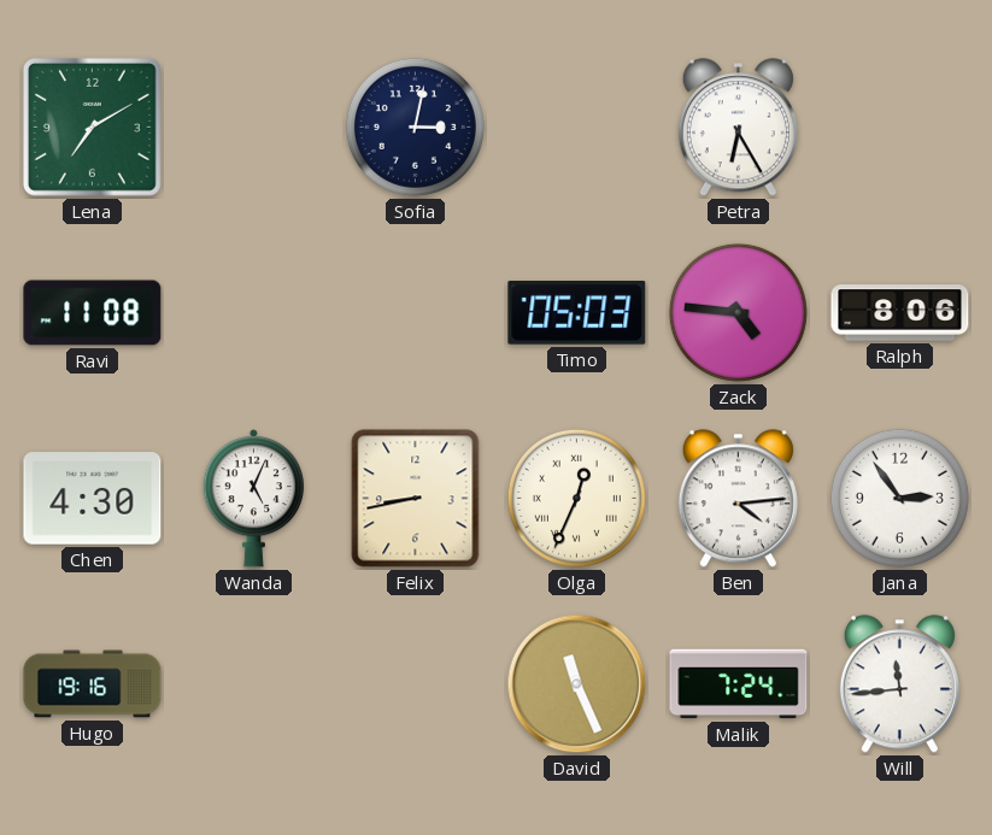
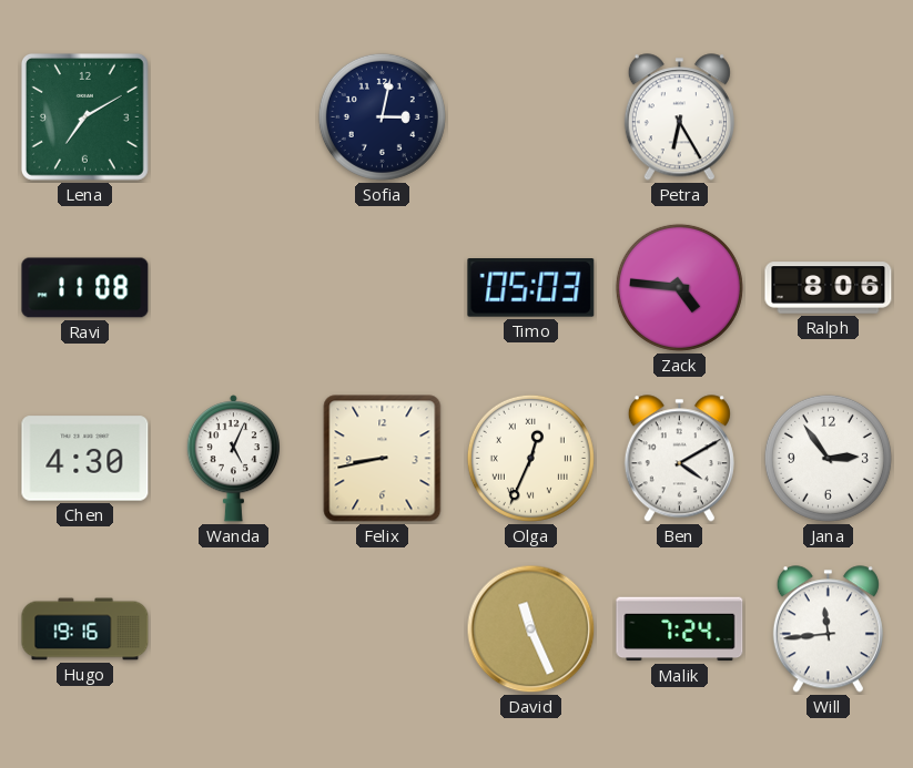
Ben: 4:14 -> 4:10 (679, 459)
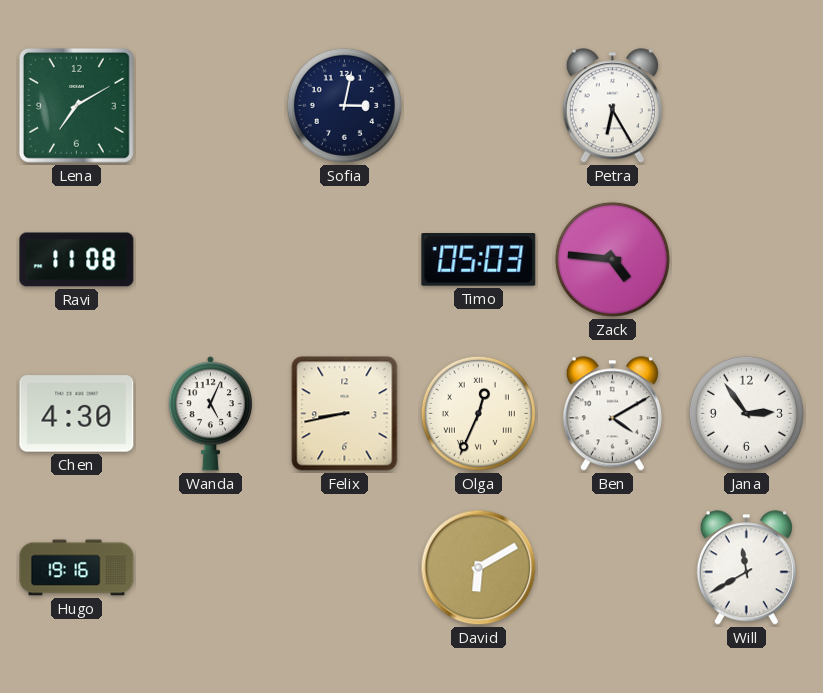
Ralph: 8:06 -> none (829, 288)
David: 11:26 -> 6:10 (479, 568)
Malik: 7:24 -> none (680, 629)
Will: 11:44 -> 11:40 (746, 568)
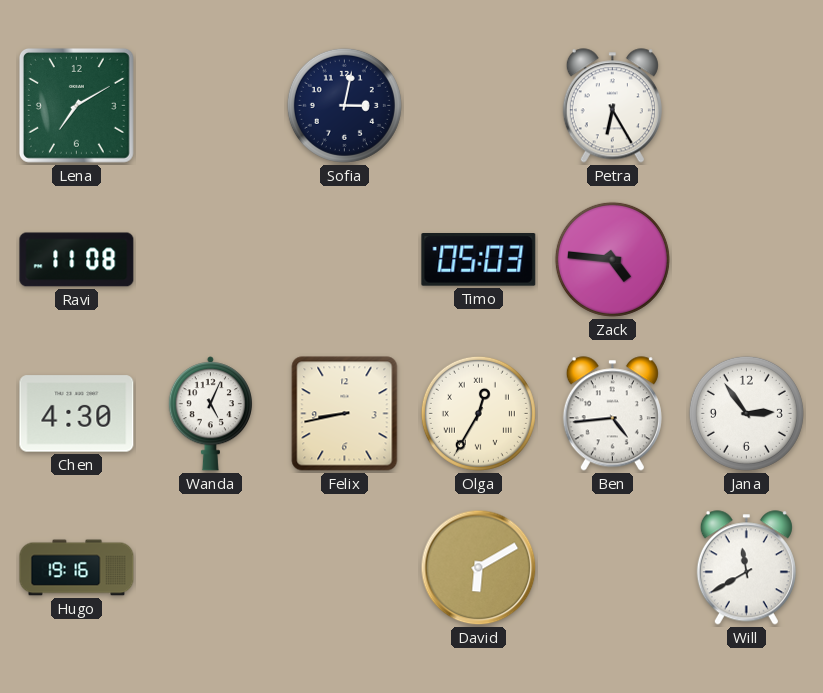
Olga: 12:34 -> 12:35 (478, 413)
Ben: 4:10 -> 4:44 (612, 414)
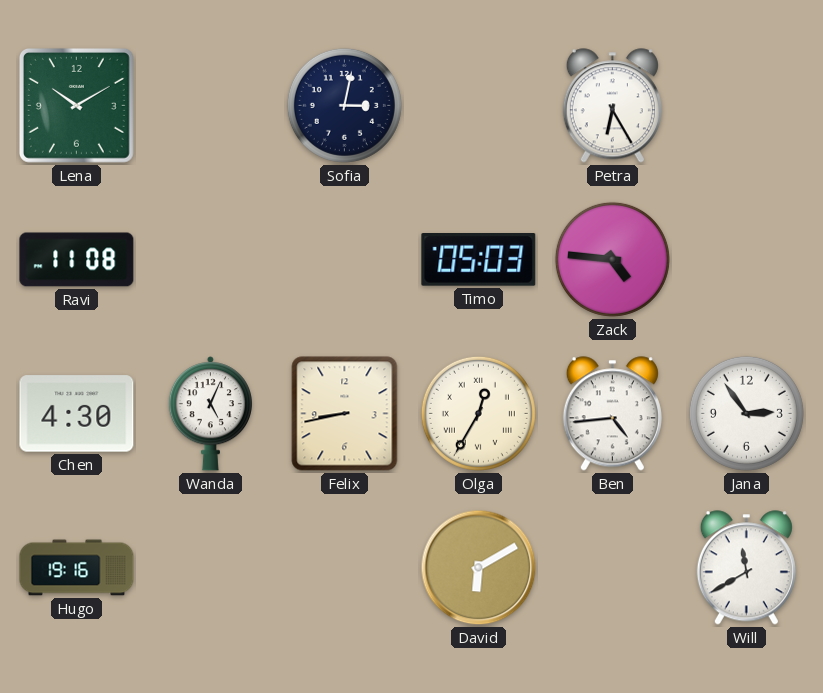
Lena: 7:10 -> 10:10 (76, 105)
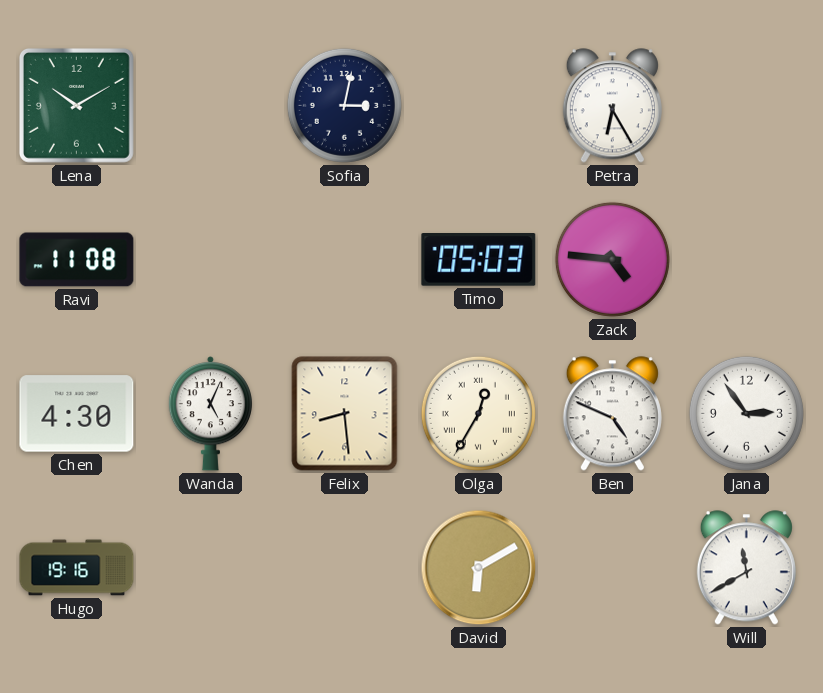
Felix: 8:43 -> 8:29 (345, 414)
Ben: 4:44 -> 4:49 (612, 414)
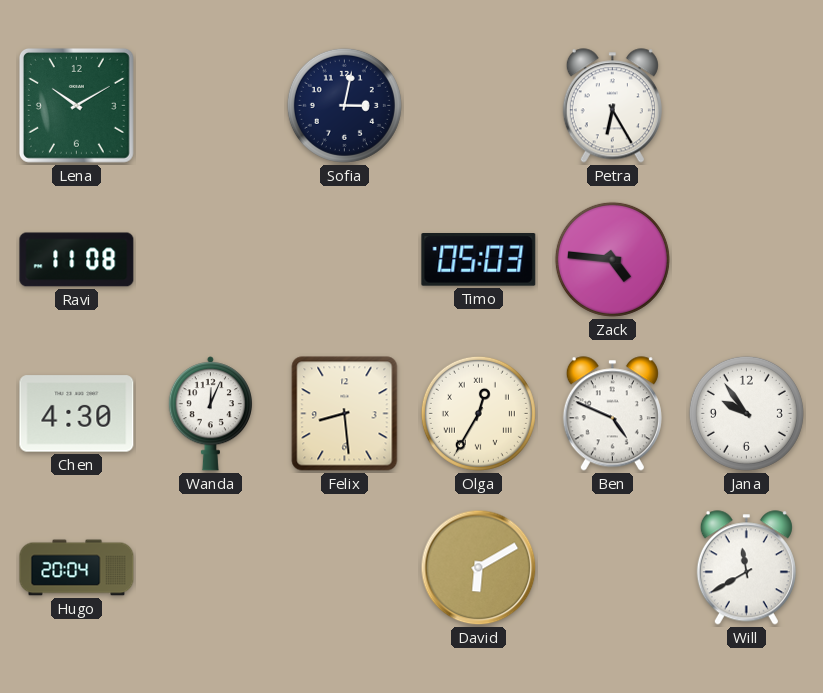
Wanda: 5:04 -> 12:04 (210, 414)
Jana: 2:54 -> 9:54 (746, 413)
Hugo: 19:16 -> 20:04 (77, 568)
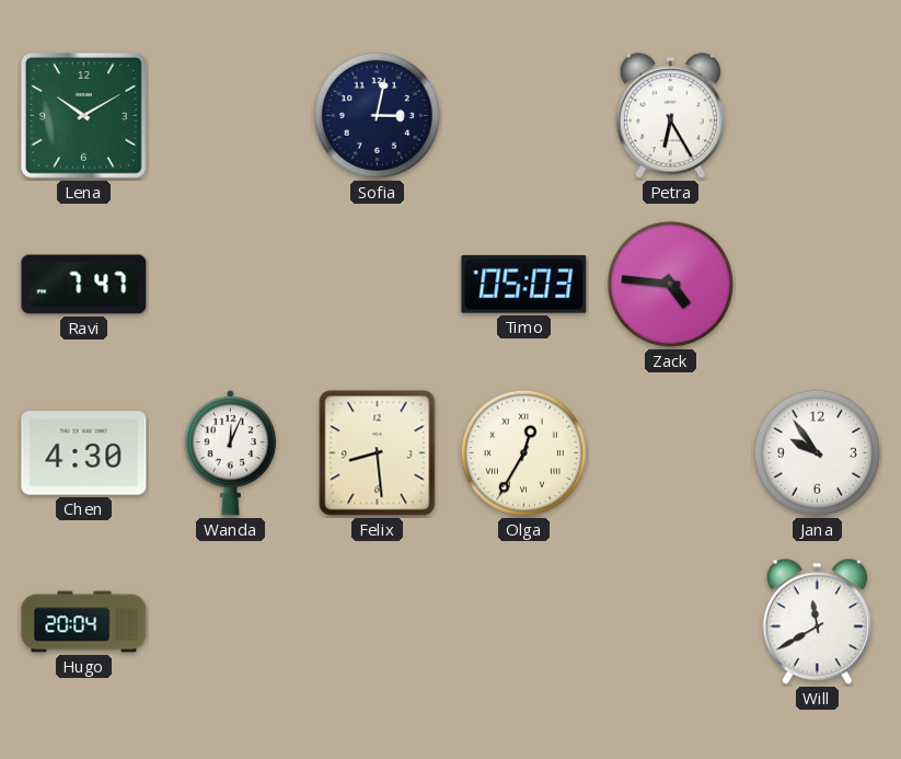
Ravi: 11:08 -> 7:47 (84, 285)
Ben: 4:49 -> none (612, 414)
David: 6:10 -> none (479, 568)
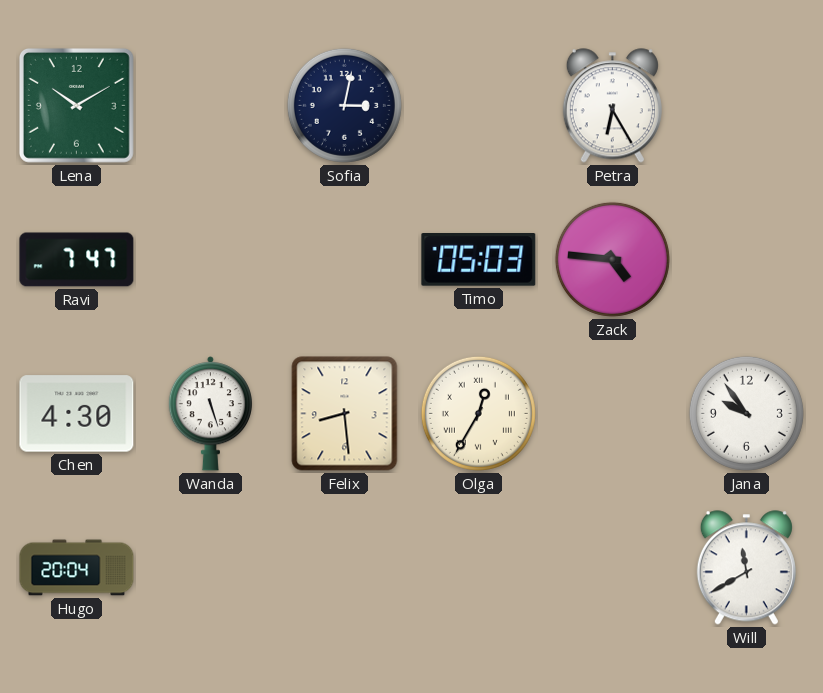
Wanda: 12:04 -> 5:27 (210, 414)
